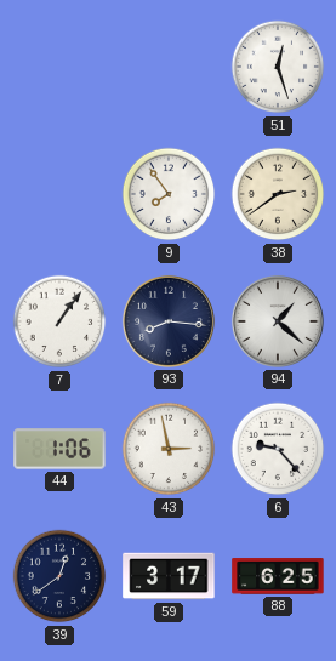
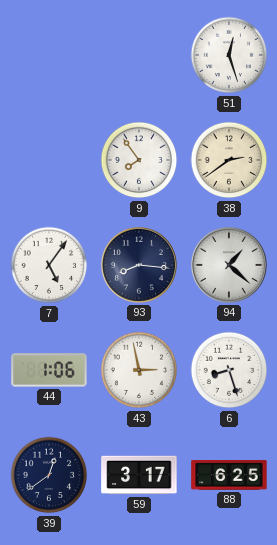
7: 1:06 -> 5:06 (49, 265)
6: 9:23 -> 8:27 (229, 370)
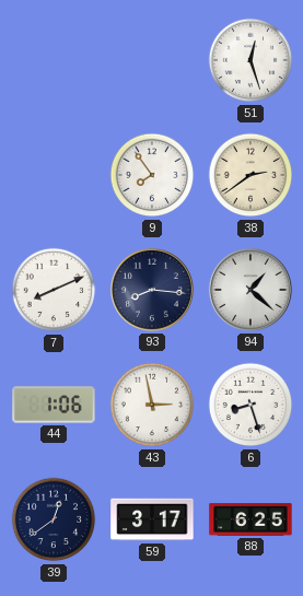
7: 5:06 -> 8:11 (54, 290)
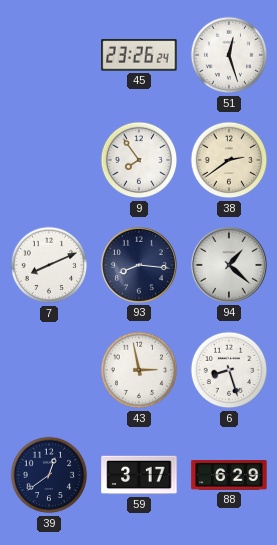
45: none -> 23:26 (139, 55)
44: 1:06 -> none (54, 405)
88: 6:25 -> 6:29 (229, 475)
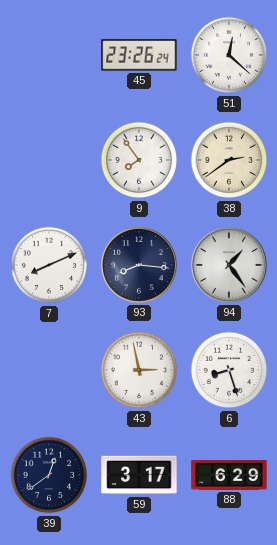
51: 12:27 -> 12:22 (229, 55)
94: 1:22 -> 1:24 (229, 265)
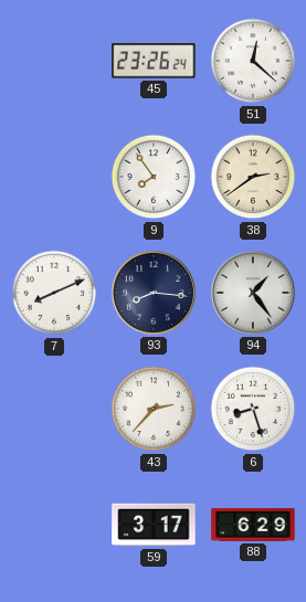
43: 2:58 -> 2:37 (154, 409)
39: 12:39 -> none (49, 475)
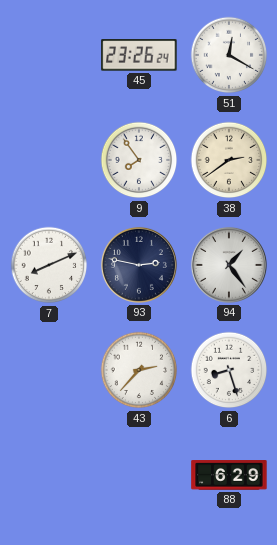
51: 12:22 -> 12:20 (229, 55)
93: 8:16 -> 2:47 (139, 265)
59: 3:17 -> none (154, 525)
